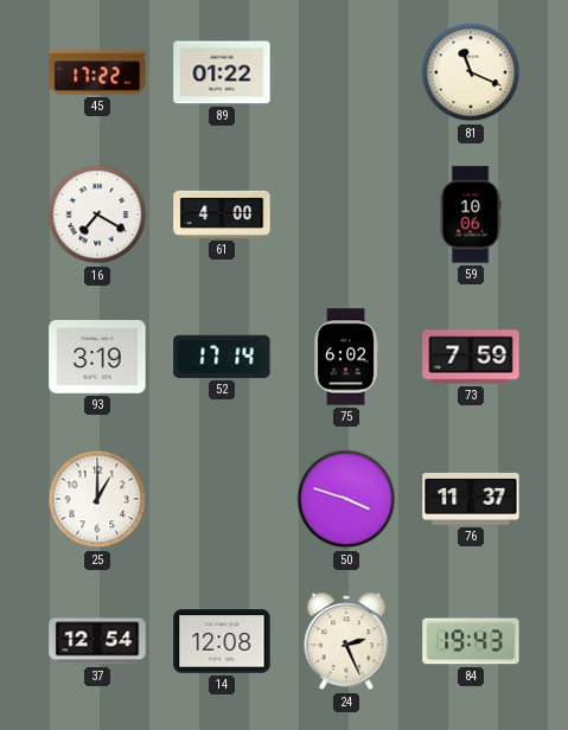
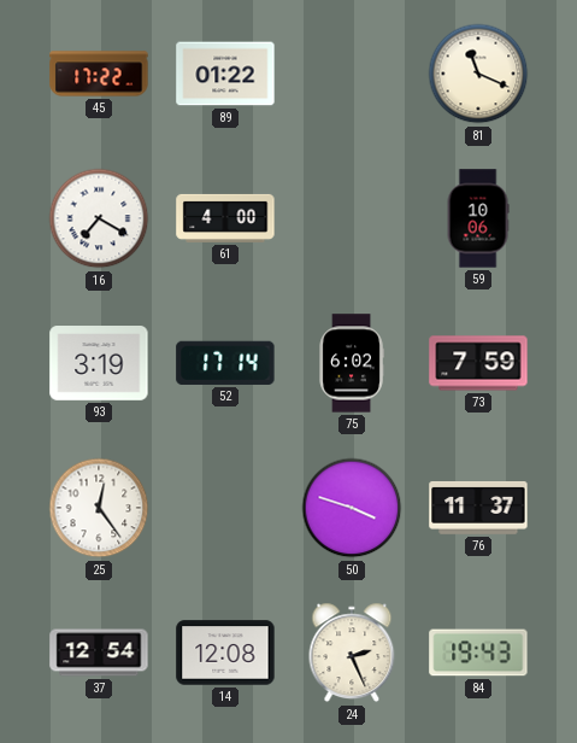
25: 1:00 -> 12:24 (99, 508)
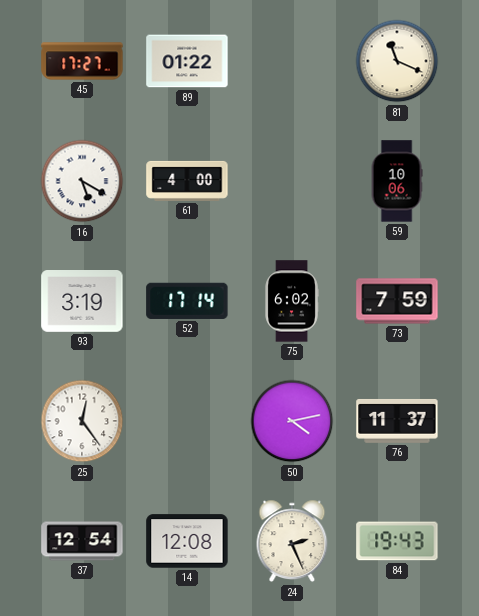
45: 17:22 -> 17:27 (82, 61)
16: 7:20 -> 5:20 (82, 181)
50: 3:48 -> 4:13 (292, 421)
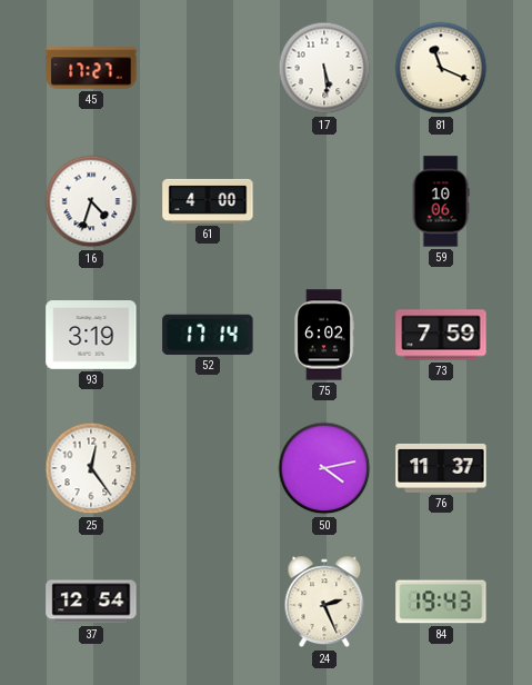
89: 01:22 -> none (187, 61)
17: none -> 5:29 (324, 68)
16: 5:20 -> 4:33 (91, 201)
14: 12:08 -> none (187, 541)
